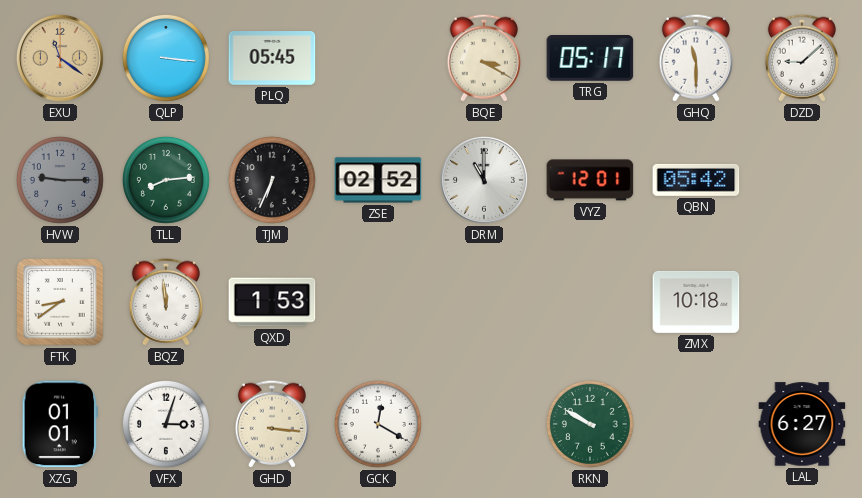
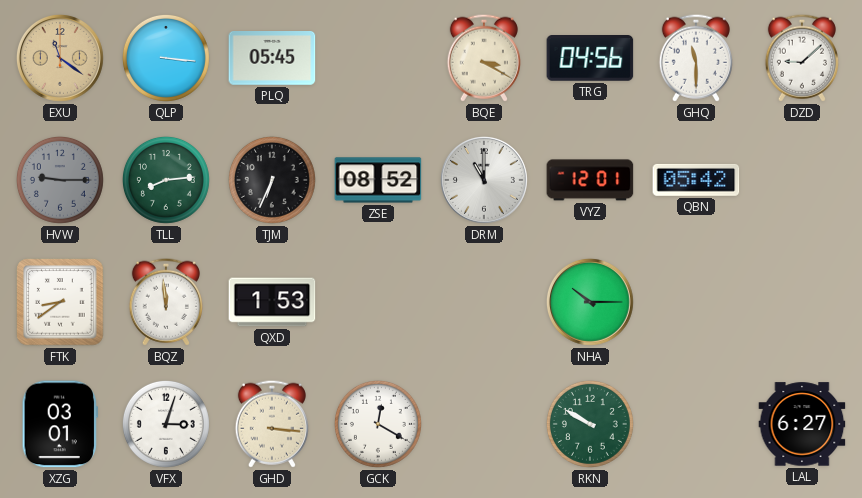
TRG: 05:17 -> 04:56 (590, 58)
ZSE: 02:52 -> 08:52 (378, 180)
NHA: none -> 10:15 (590, 302)
ZMX: 10:18 -> none (696, 302)
XZG: 01:01 -> 03:01 (60, 424)
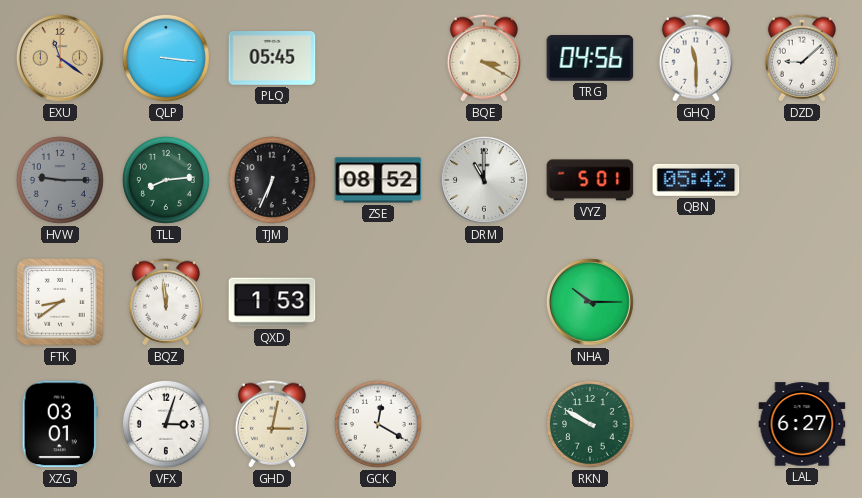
VYZ: 12:01 -> 5:01 (590, 180)
GHD: 3:16 -> 3:02 (272, 424)
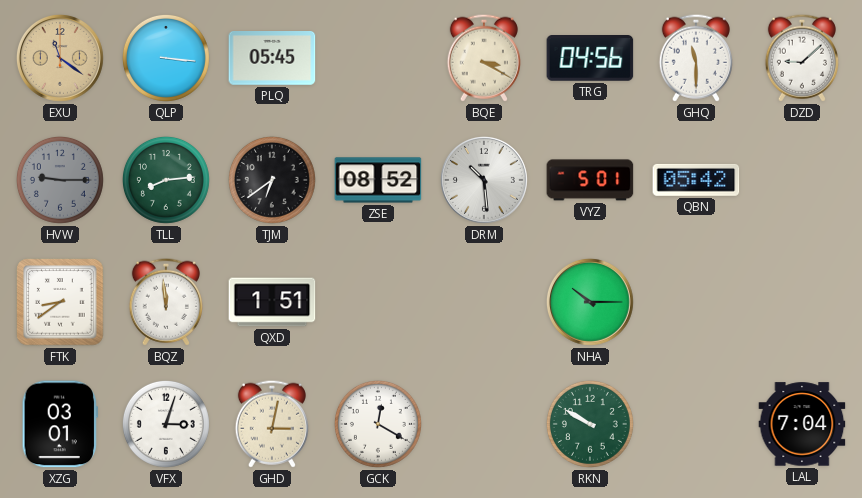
TJM: 6:34 -> 6:39 (272, 180)
DRM: 11:00 -> 10:29 (484, 180)
QXD: 1:53 -> 1:51 (272, 302)
LAL: 6:27 -> 7:04 (802, 424)
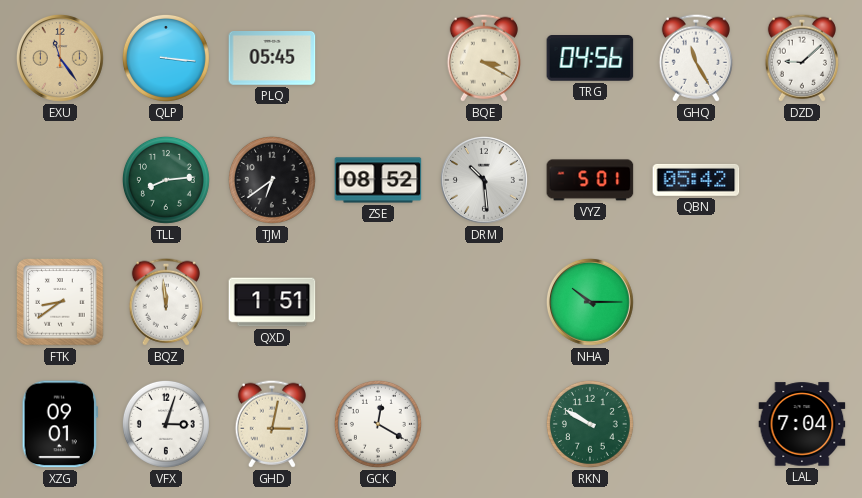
EXU: 11:21 -> 11:24 (60, 58)
GHQ: 11:30 -> 11:25 (696, 58)
HVW: 9:15 -> none (60, 180)
XZG: 03:01 -> 09:01 (60, 424)
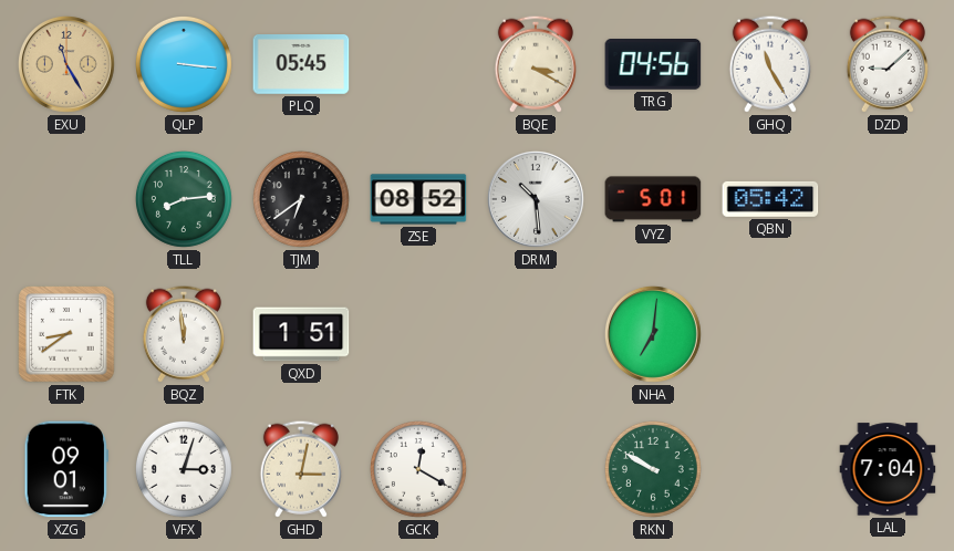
EXU: 11:24 -> 11:25 (66, 64)
NHA: 10:15 -> 7:01 (653, 334)
